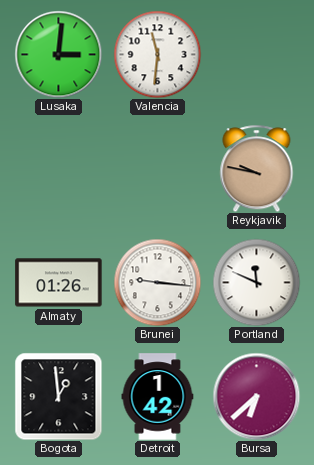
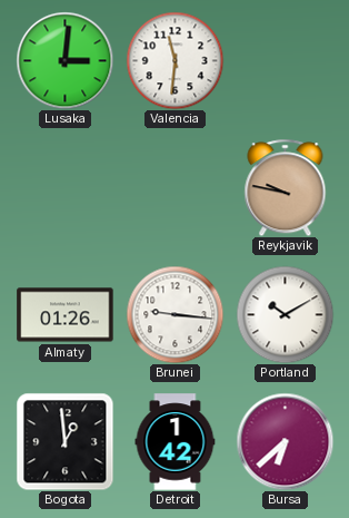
Portland: 11:49 -> 10:10 (285, 314)
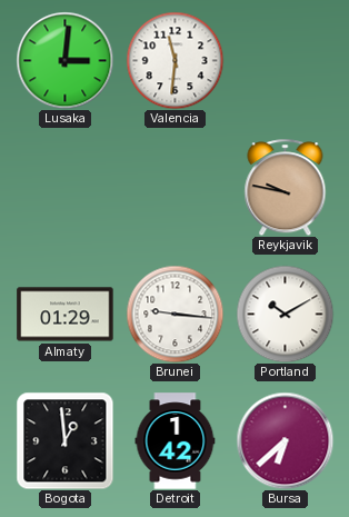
Almaty: 01:26 -> 01:29 (66, 315)
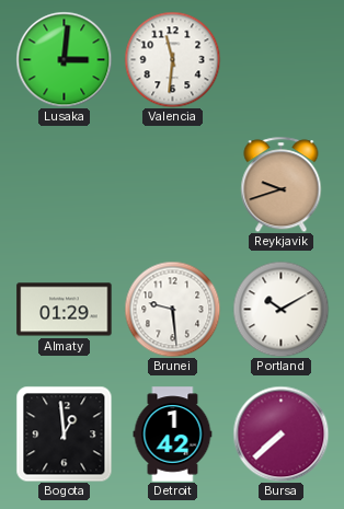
Reykjavik: 9:47 -> 9:42 (282, 184)
Brunei: 9:16 -> 9:29 (172, 309)
Bursa: 6:38 -> 7:38 (280, 433)
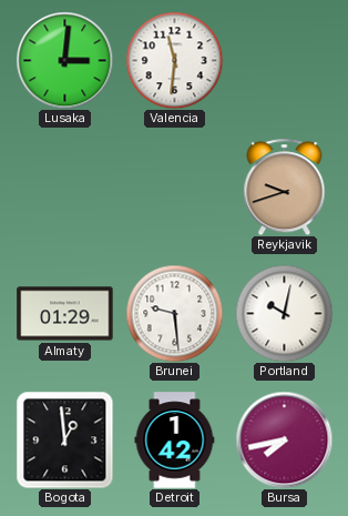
Portland: 10:10 -> 10:02 (284, 313)
Bursa: 7:38 -> 7:43 (284, 439)
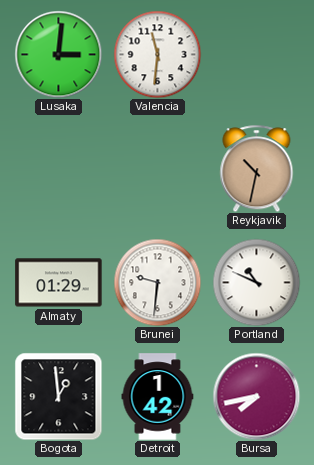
Reykjavik: 9:42 -> 10:32 (257, 168)
Brunei: 9:29 -> 9:31 (157, 282)
Portland: 10:02 -> 10:49 (256, 282)
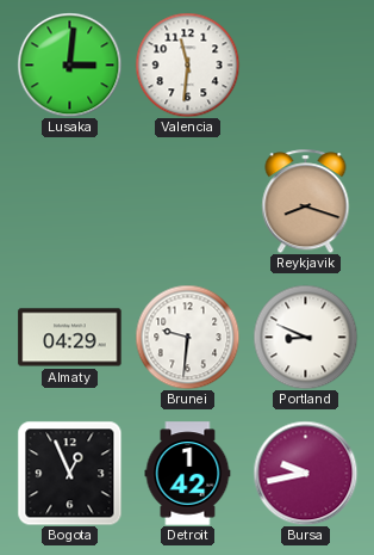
Reykjavik: 10:32 -> 8:18 (306, 201)
Almaty: 01:29 -> 04:29 (70, 338)
Portland: 10:49 -> 8:49 (305, 337)
Bogota: 12:59 -> 12:56 (69, 473)
Bursa: 7:43 -> 9:43 (305, 473)
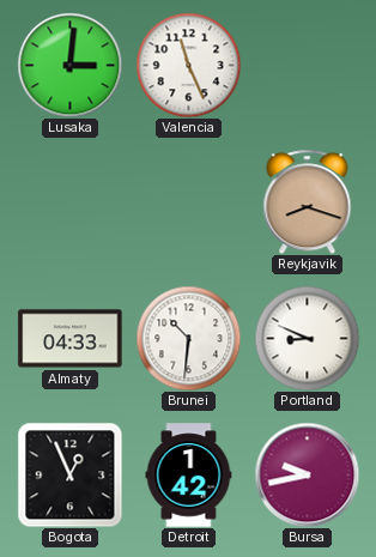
Valencia: 11:31 -> 11:26 (188, 65)
Almaty: 04:29 -> 04:33 (71, 339)
Brunei: 9:31 -> 10:31 (188, 338)
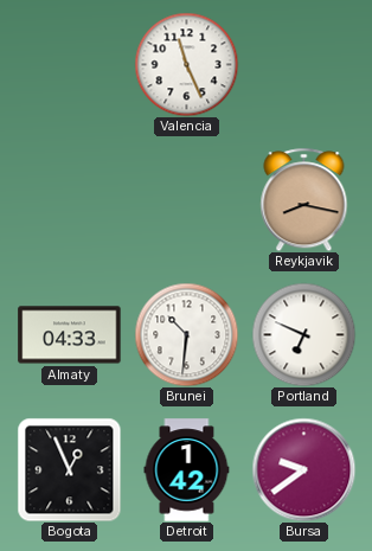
Lusaka: 3:01 -> none (69, 65)
Reykjavik: 8:18 -> 8:17 (304, 199)
Portland: 8:49 -> 6:49 (303, 334)
Bursa: 9:43 -> 9:39 (303, 469)
